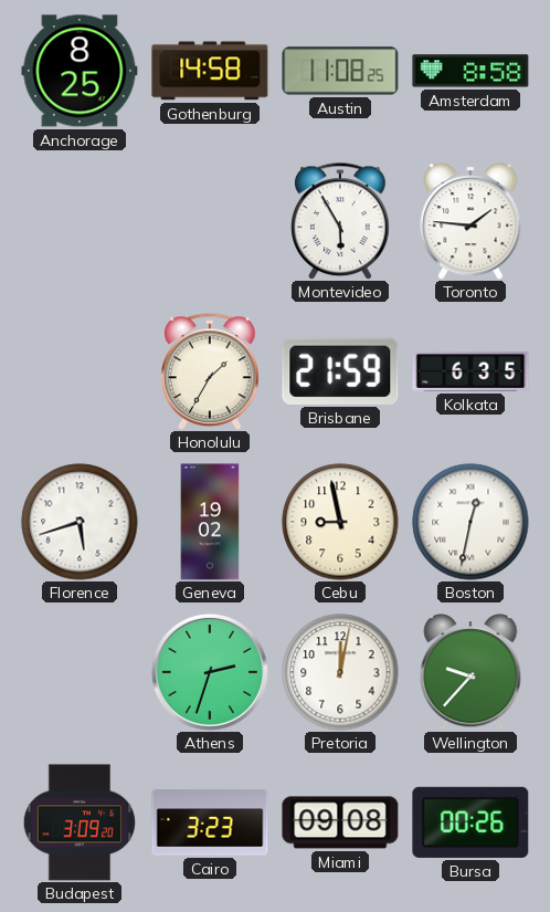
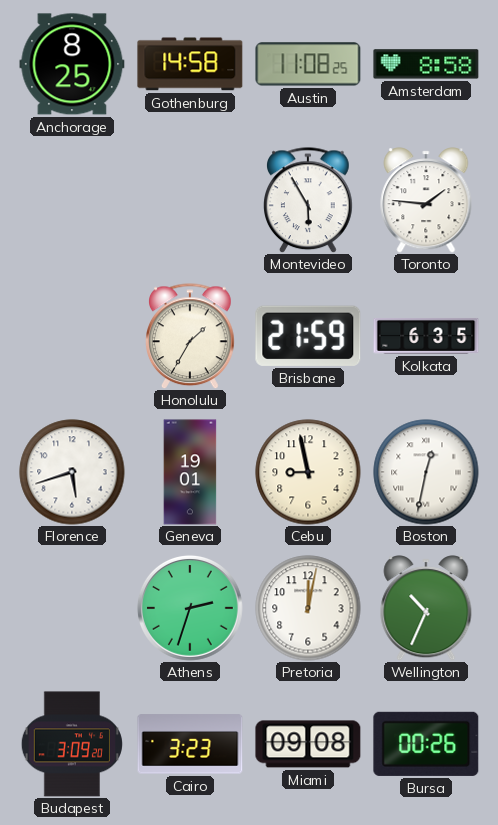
Geneva: 19:02 -> 19:01 (190, 472)
Wellington: 9:37 -> 10:34 (426, 608)
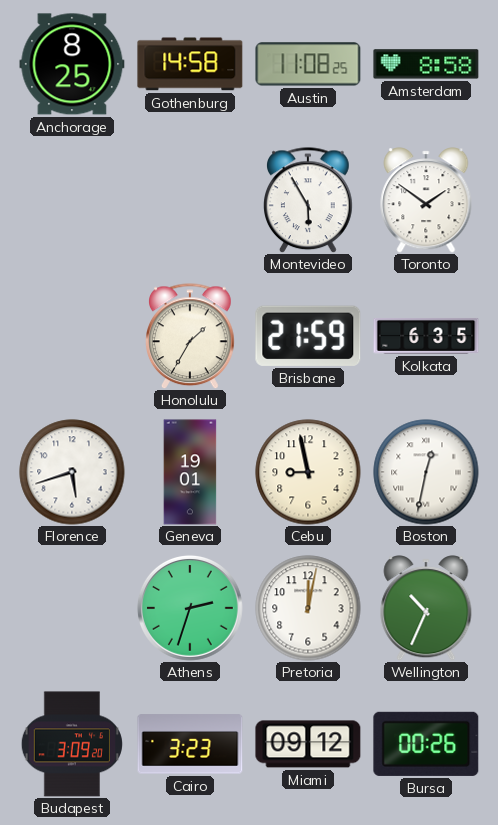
Toronto: 1:46 -> 1:51 (426, 200)
Miami: 09:08 -> 09:12 (308, 744)
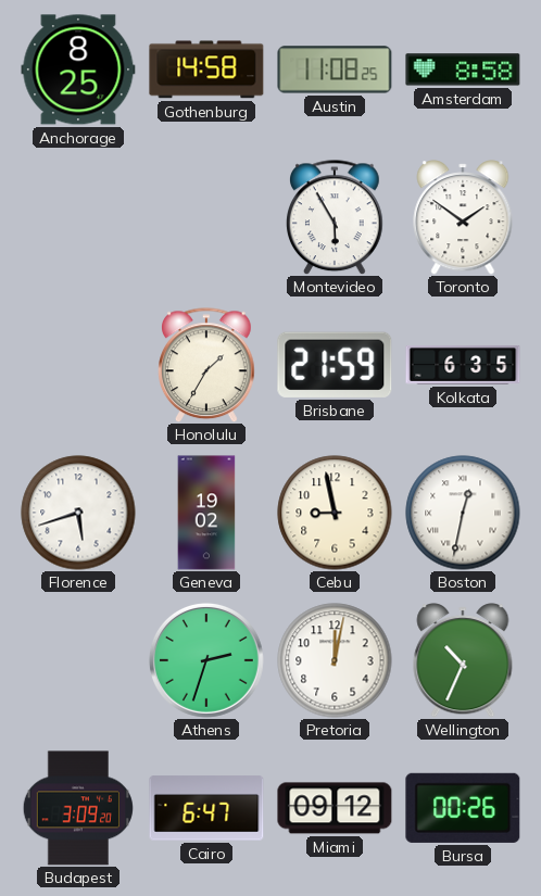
Geneva: 19:01 -> 19:02 (206, 513)
Cairo: 3:23 -> 6:47 (206, 808)
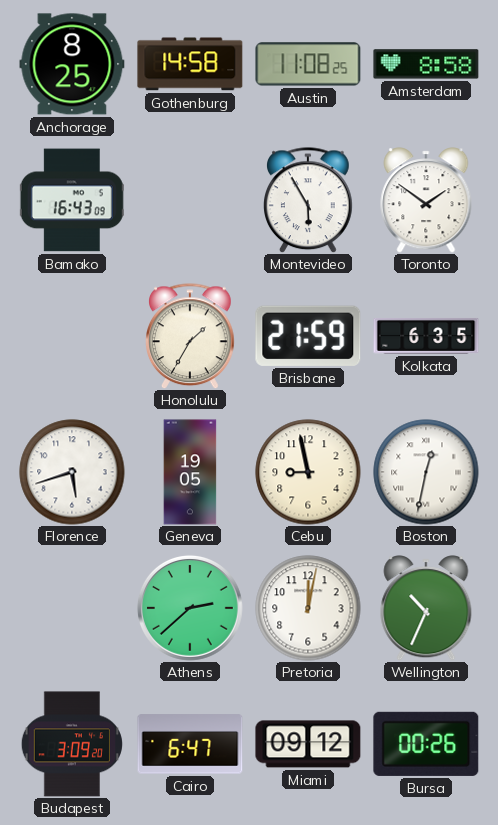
Bamako: none -> 16:43 (72, 200)
Geneva: 19:02 -> 19:05 (190, 472)
Athens: 2:33 -> 2:38 (190, 608)
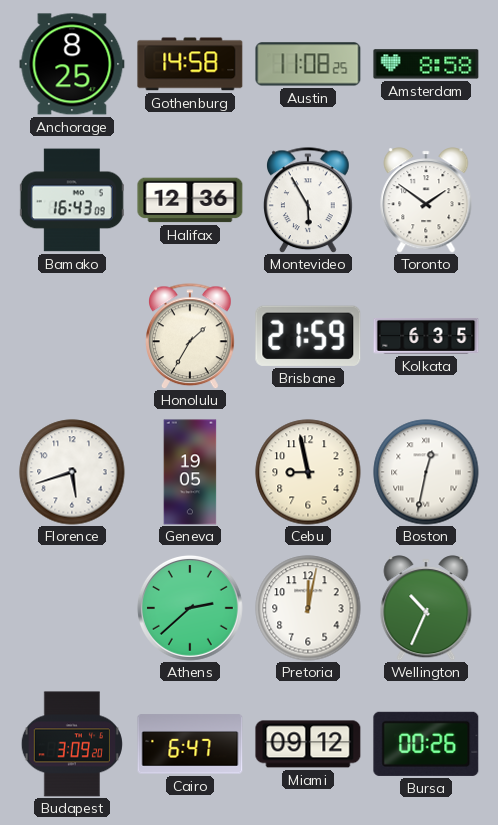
Halifax: none -> 12:36 (190, 200)
